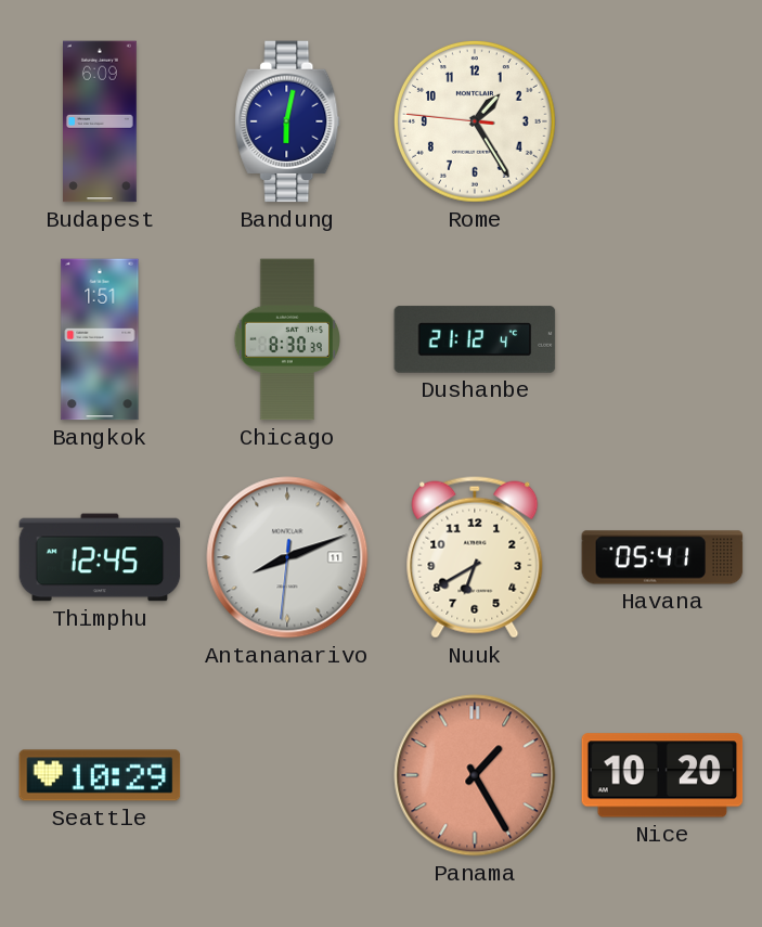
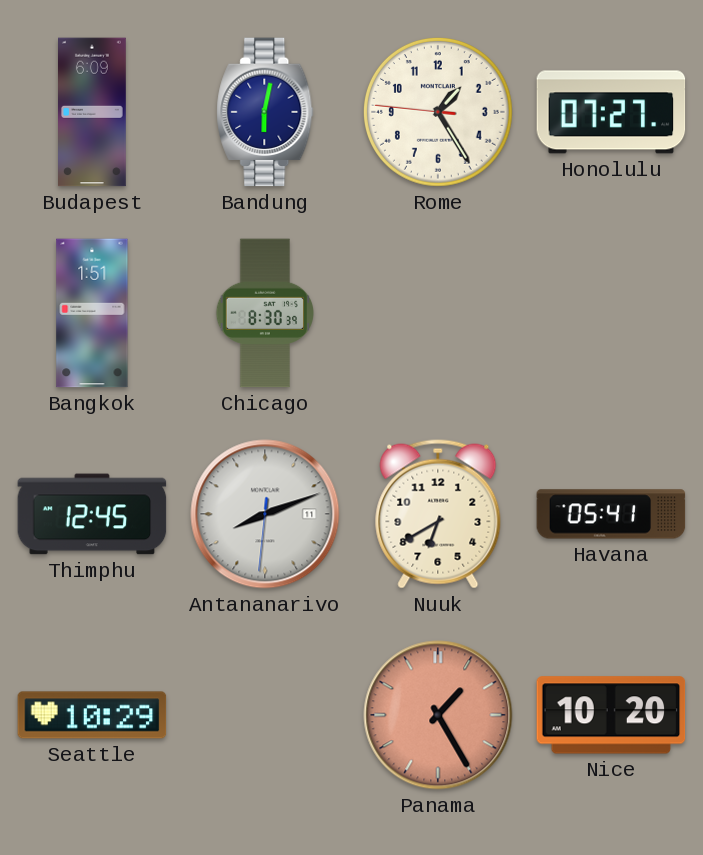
Honolulu: none -> 07:27 (611, 112)
Dushanbe: 21:12 -> none (475, 339)
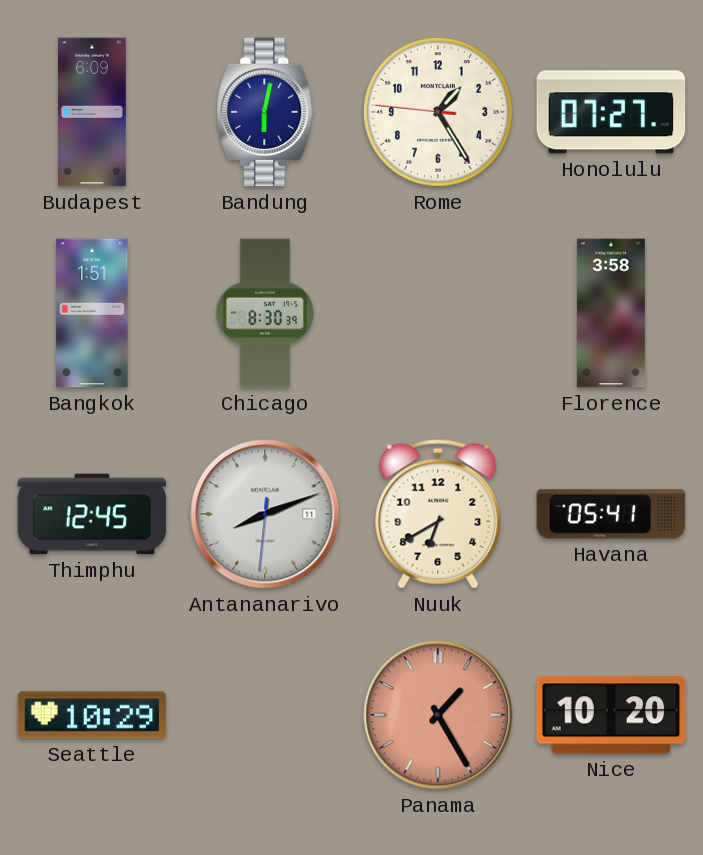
Florence: none -> 3:58 (611, 313)
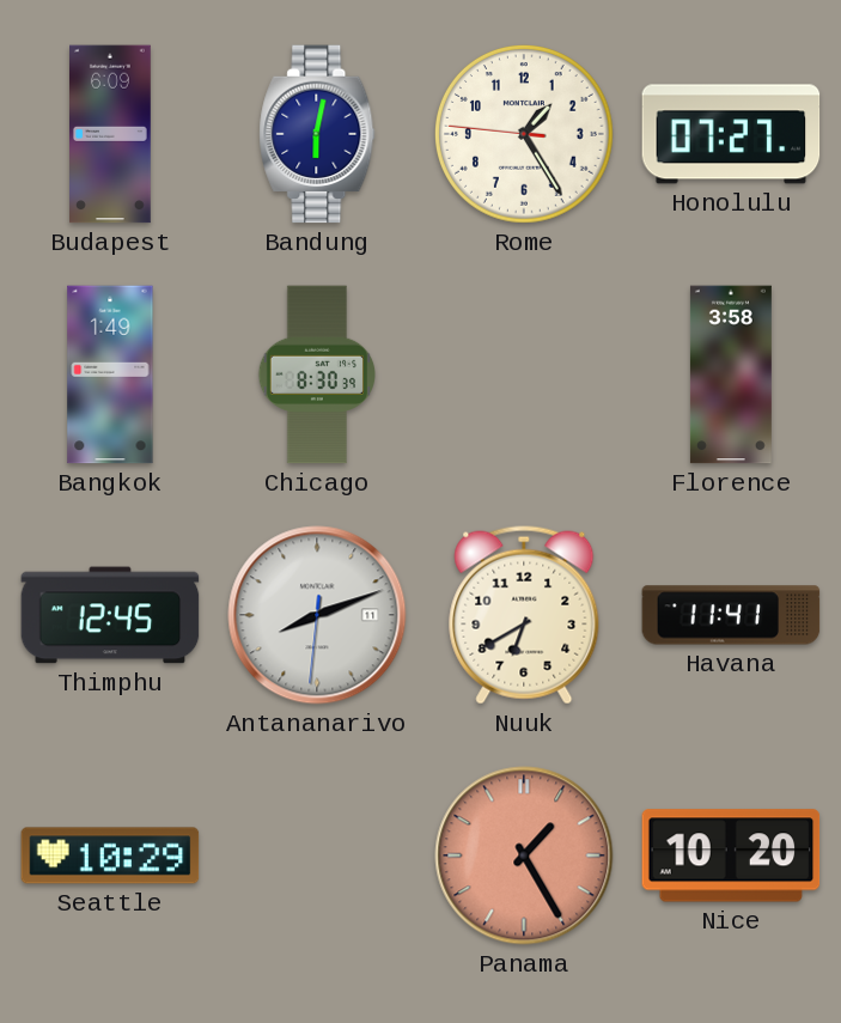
Bangkok: 1:51 -> 1:49 (110, 375)
Havana: 05:41 -> 11:41 (731, 615)
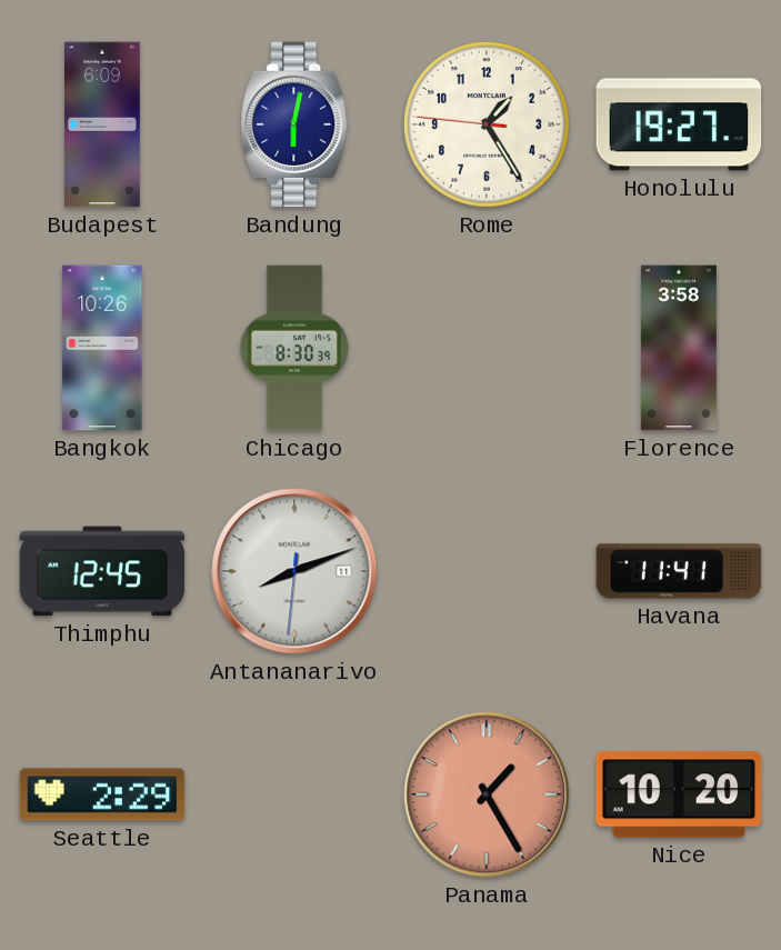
Honolulu: 07:27 -> 19:27 (679, 124)
Bangkok: 1:49 -> 10:26 (102, 348)
Nuuk: 6:40 -> none (524, 615)
Seattle: 10:29 -> 2:29 (102, 794)
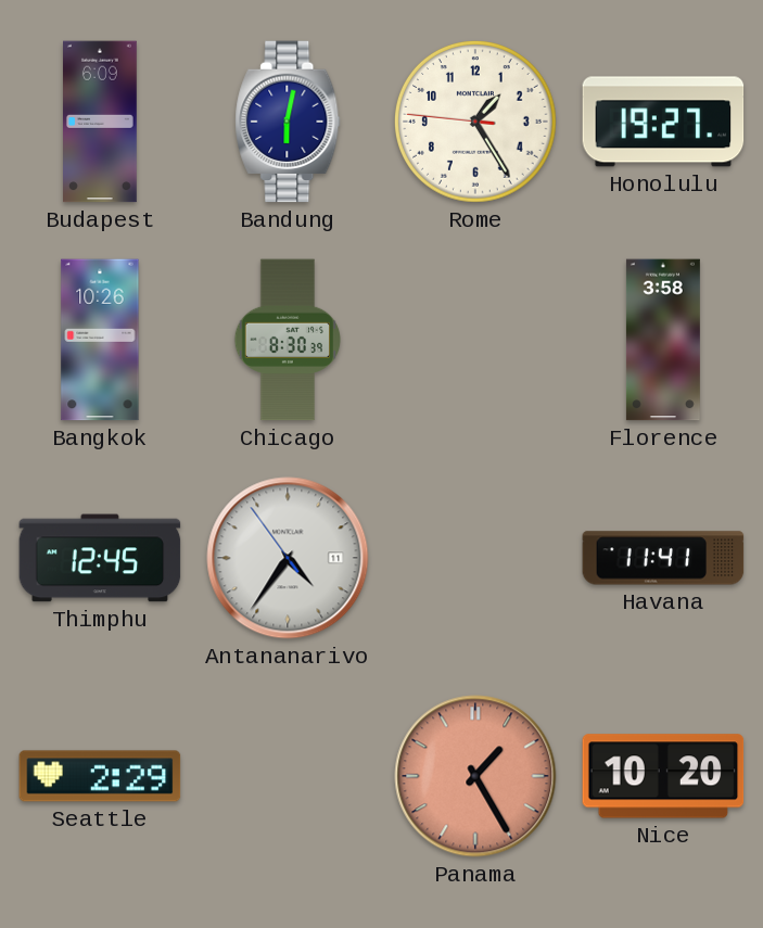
Antananarivo: 8:11 -> 4:35 (288, 558)
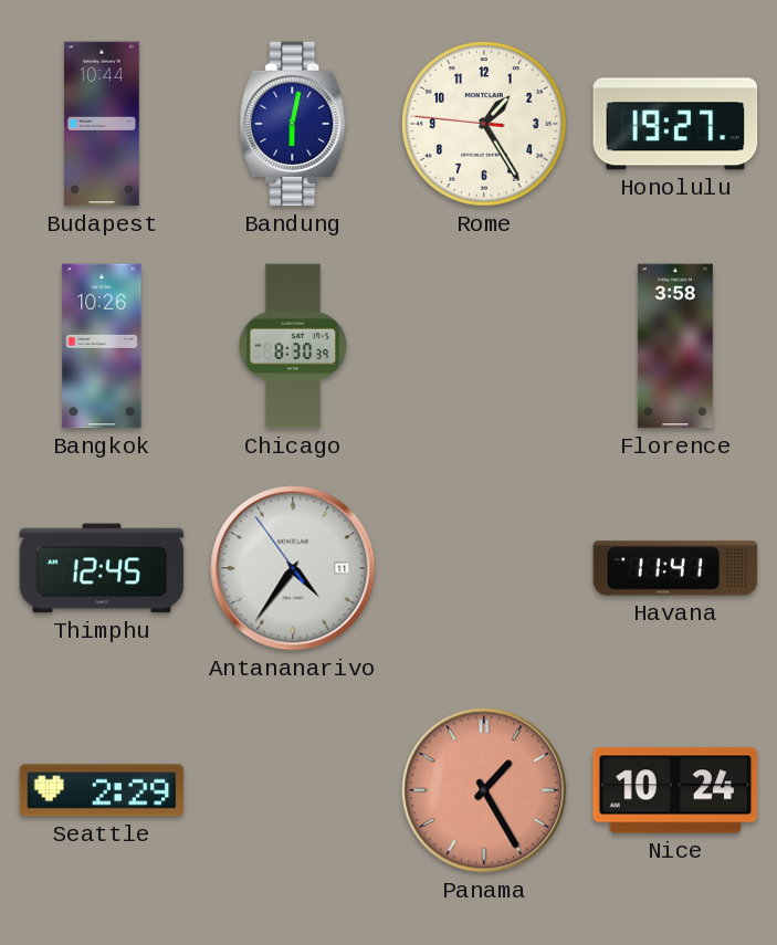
Budapest: 6:09 -> 10:44 (103, 124)
Nice: 10:20 -> 10:24 (675, 790)
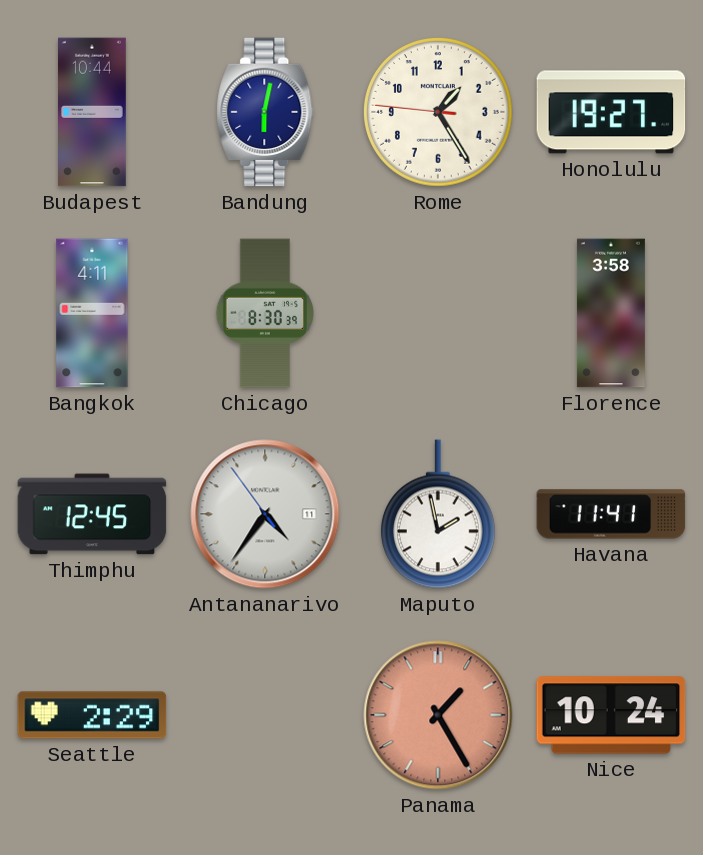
Bangkok: 10:26 -> 4:11 (92, 313)
Maputo: none -> 1:58 (438, 514)
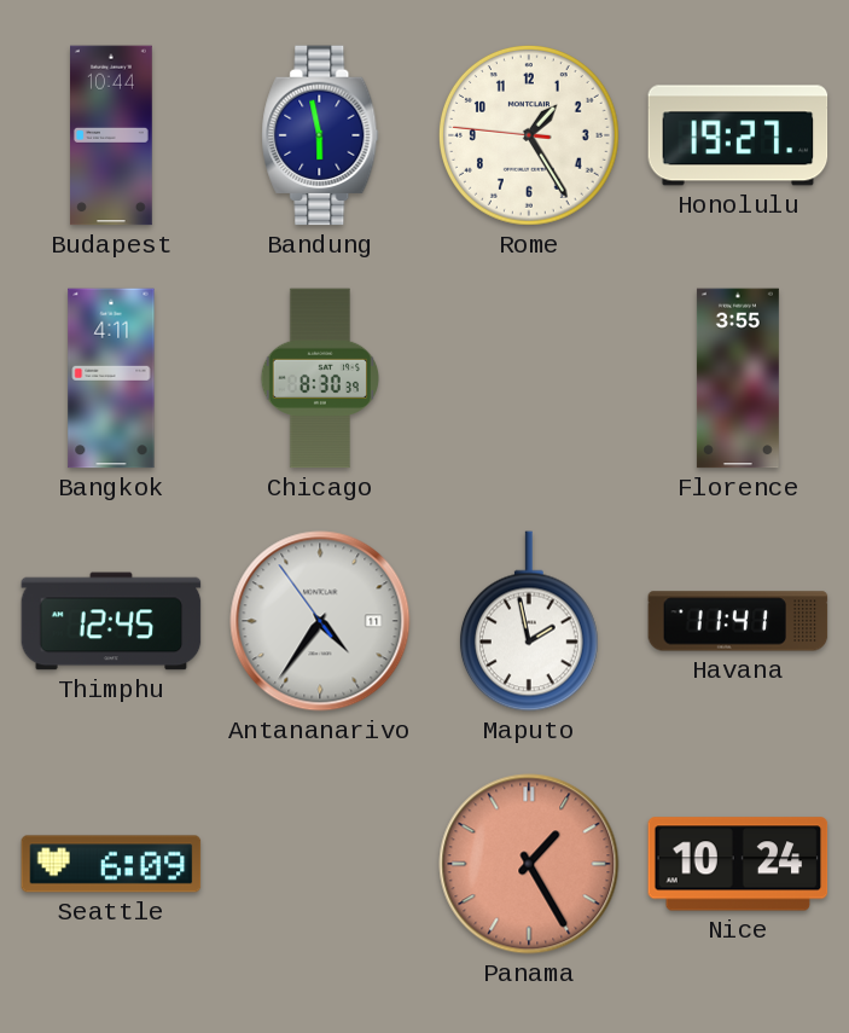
Bandung: 6:02 -> 5:58 (320, 135)
Florence: 3:58 -> 3:55 (738, 378)
Seattle: 2:29 -> 6:09 (111, 864)
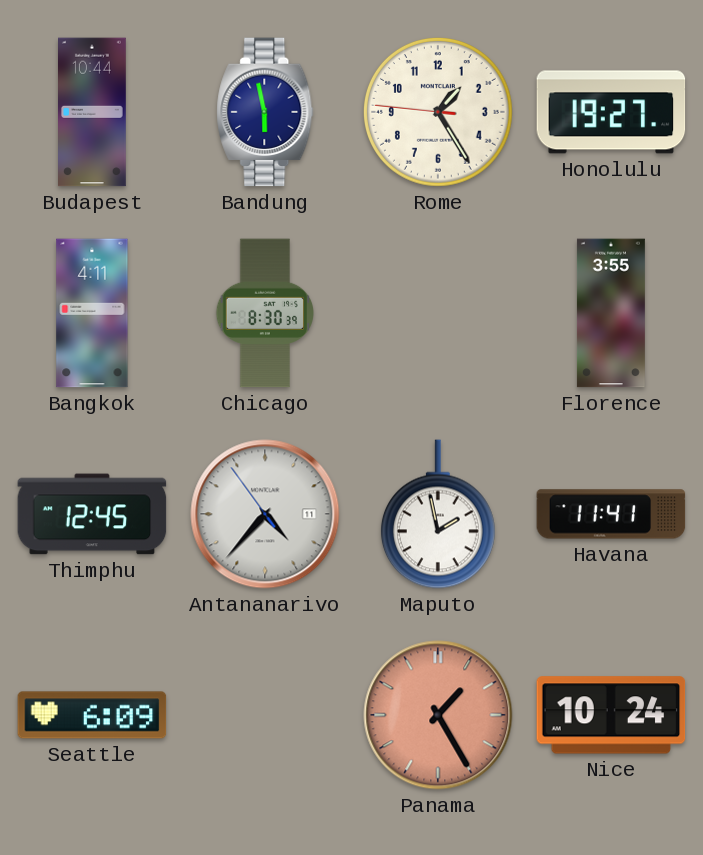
Antananarivo: 4:35 -> 4:36 (265, 514)
